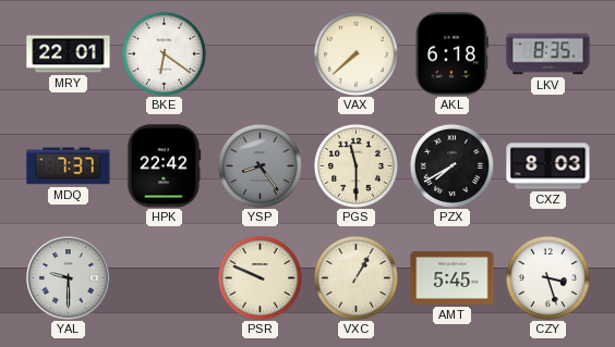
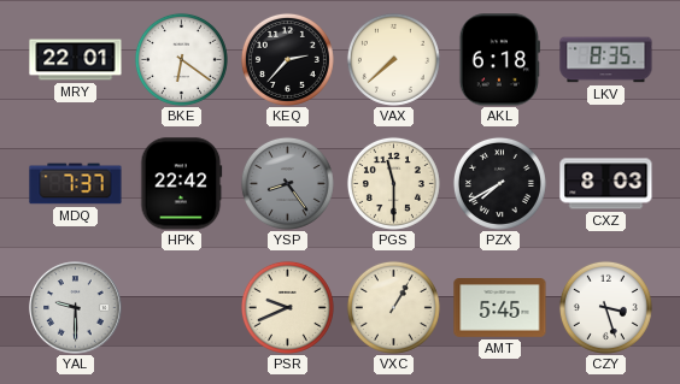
KEQ: none -> 2:37 (287, 59)
PSR: 9:49 -> 9:41 (287, 307)
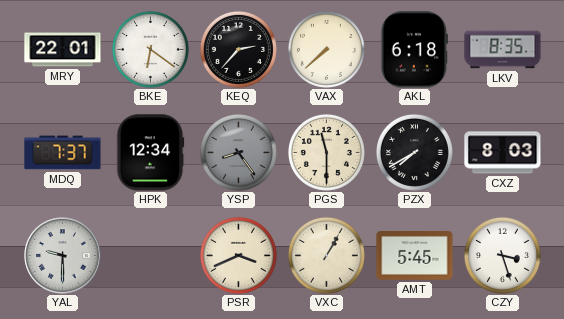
HPK: 22:42 -> 12:34 (151, 153)
PSR: 9:41 -> 3:41 (238, 255)
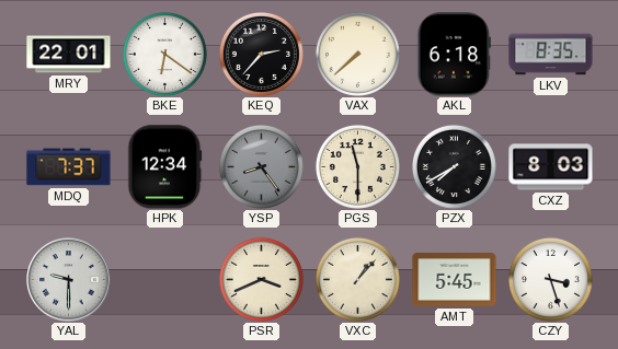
VXC: 1:05 -> 1:07 (357, 279)
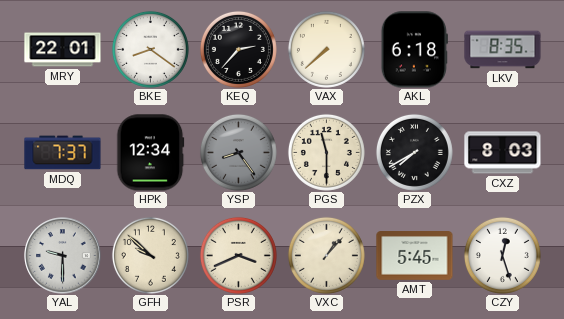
BKE: 6:21 -> 8:21 (150, 49)
GFH: none -> 9:52 (150, 255)
CZY: 3:27 -> 12:27 (502, 255)
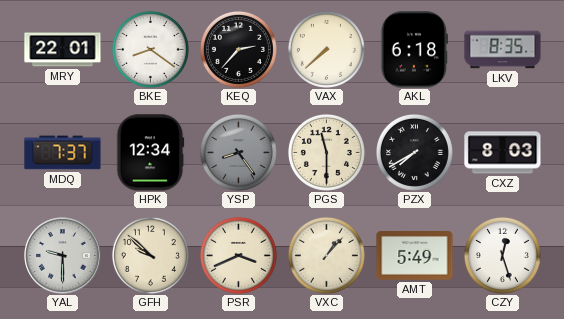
AMT: 5:45 -> 5:49 (415, 256)
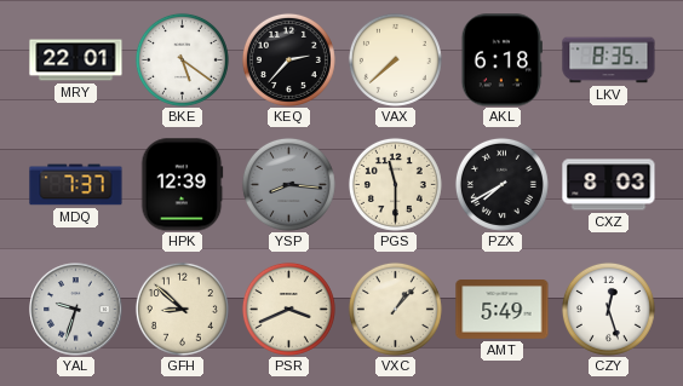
BKE: 8:21 -> 5:21 (182, 59)
HPK: 12:34 -> 12:39 (183, 185)
YSP: 8:24 -> 8:16 (288, 184)
YAL: 9:30 -> 9:33 (76, 310)
GFH: 9:52 -> 8:52 (182, 309)
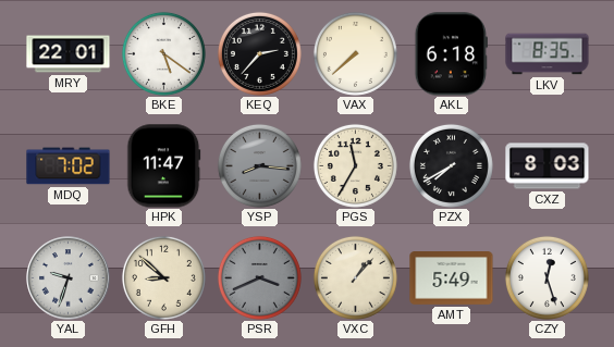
MDQ: 7:37 -> 7:02 (69, 166)
HPK: 12:39 -> 11:47 (164, 166)
PGS: 11:30 -> 11:35 (355, 165)
PSR dial: cream -> grey (259, 277)
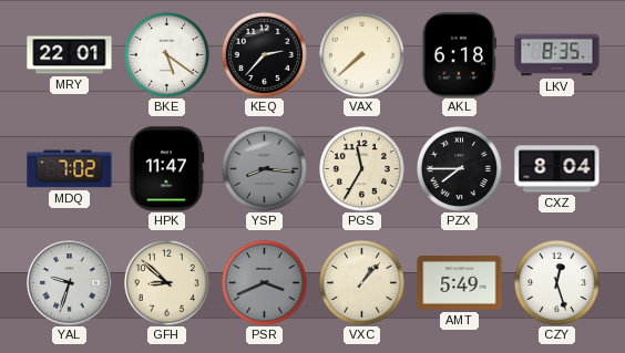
PZX: 7:40 -> 7:45 (459, 168)
CXZ: 8:03 -> 8:04 (557, 169)
